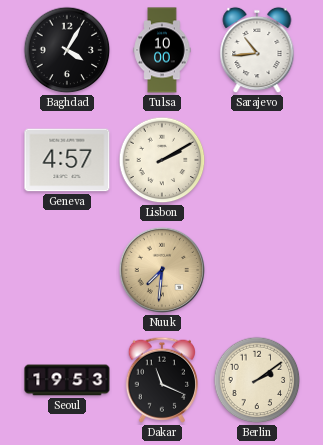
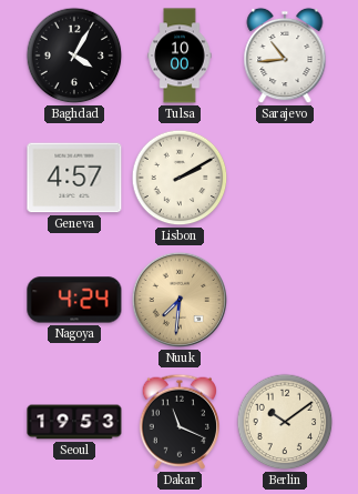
Nagoya: none -> 4:24 (74, 300)
Berlin: 2:09 -> 10:09 (285, 422)
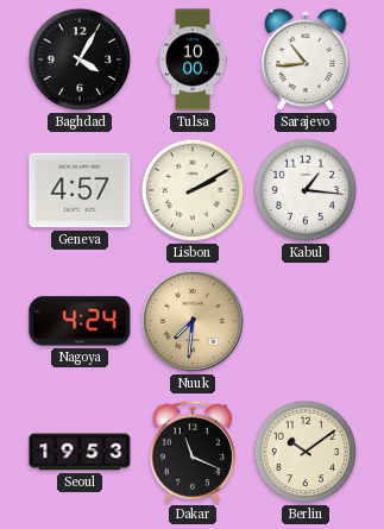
Kabul: none -> 1:16 (306, 190)
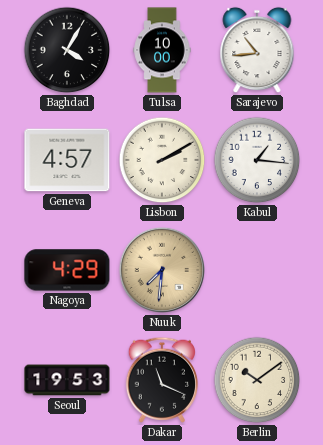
Nagoya: 4:24 -> 4:29 (67, 270)
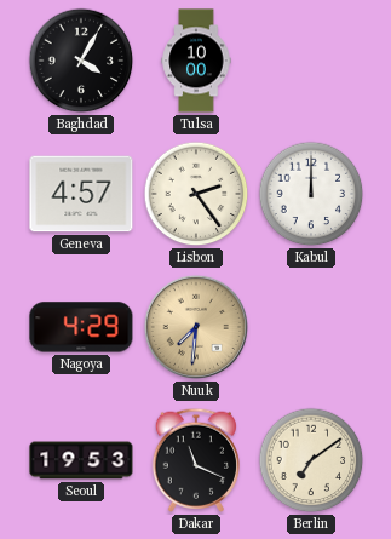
Sarajevo: 10:44 -> none (257, 50)
Lisbon: 2:10 -> 2:24 (196, 194)
Kabul: 1:16 -> 12:00 (311, 194)
Berlin: 10:09 -> 7:09 (311, 460)
